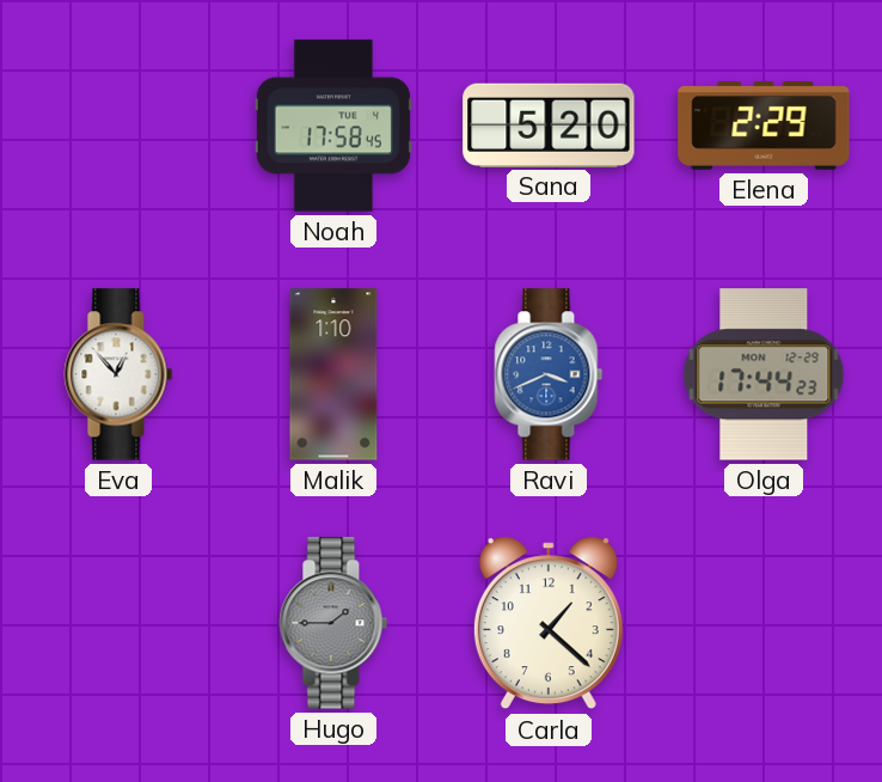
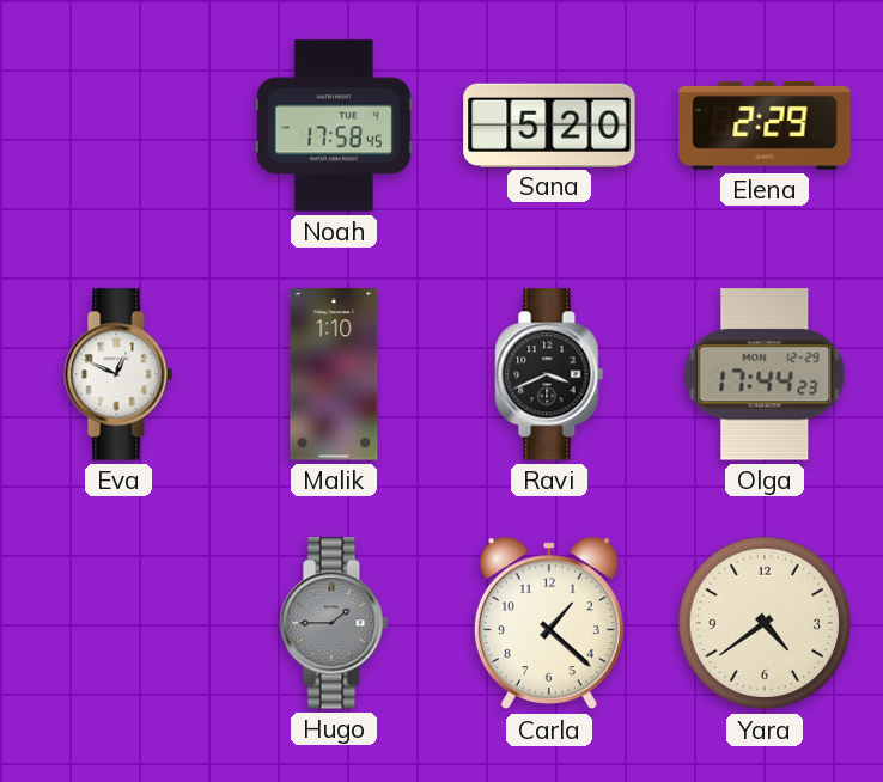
Eva: 12:53 -> 12:49 (118, 374)
Ravi dial: blue -> black (549, 374)
Yara: none -> 4:39 (765, 623)
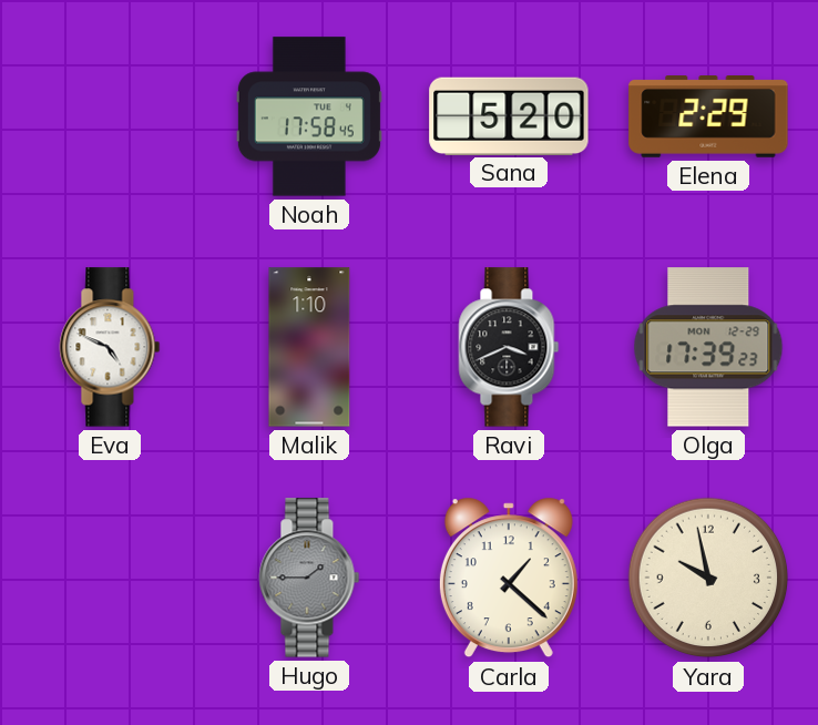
Eva: 12:49 -> 4:49 (110, 347)
Olga: 17:44 -> 17:39 (708, 347)
Yara: 4:39 -> 9:58 (708, 578)
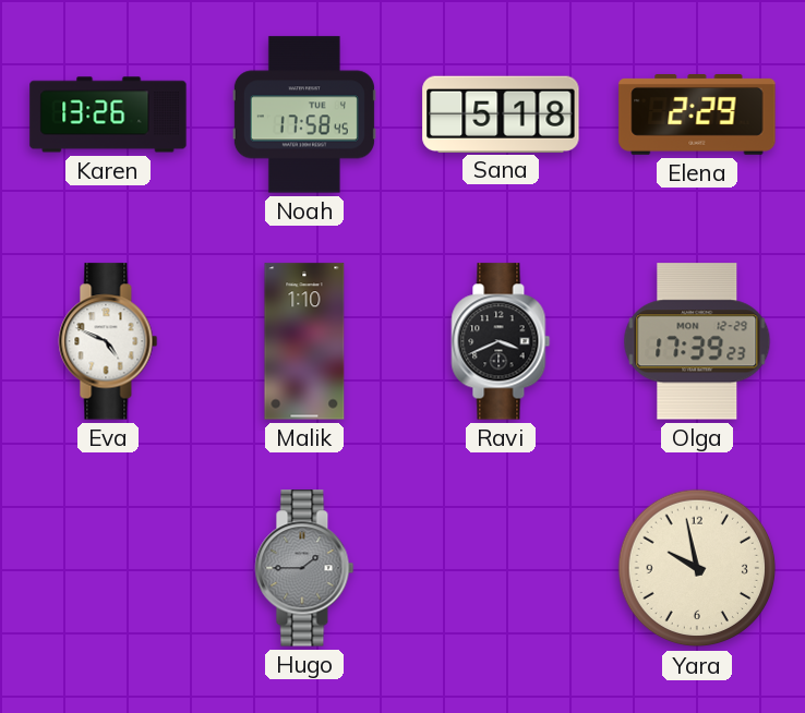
Karen: none -> 13:26 (108, 114)
Sana: 5:20 -> 5:18 (501, 113)
Carla: 1:22 -> none (509, 578)
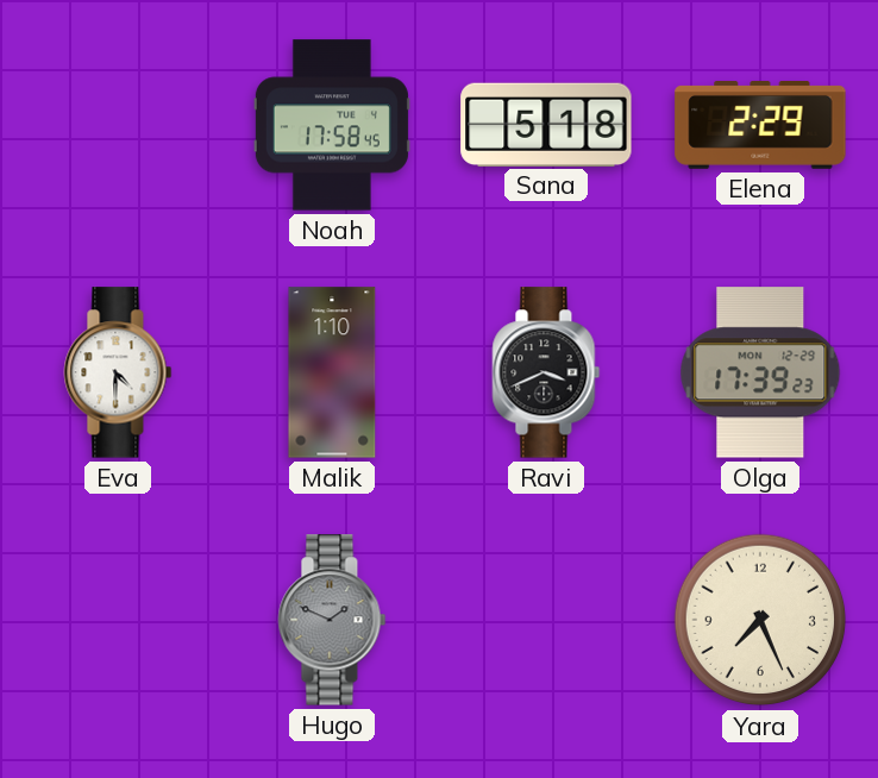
Karen: 13:26 -> none (108, 114)
Eva: 4:49 -> 4:30 (118, 372)
Hugo: 1:45 -> 1:49 (332, 620)
Yara: 9:58 -> 7:26 (760, 620)
